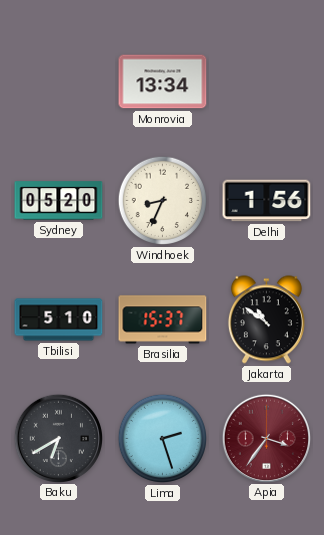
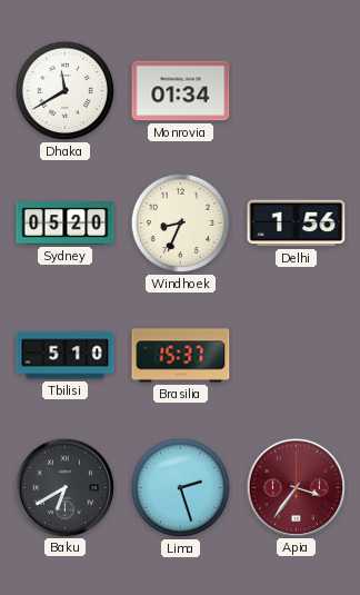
Dhaka: none -> 11:40 (66, 91)
Monrovia: 13:34 -> 01:34 (181, 91)
Jakarta: 10:51 -> none (266, 320)
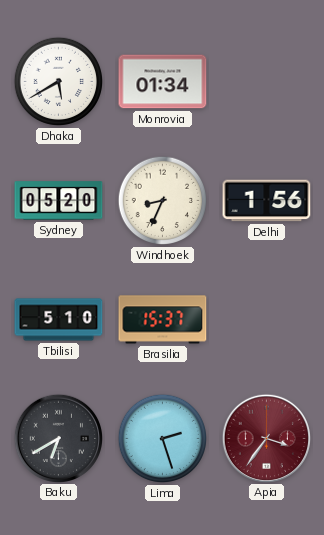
Dhaka: 11:40 -> 5:40 (59, 82)
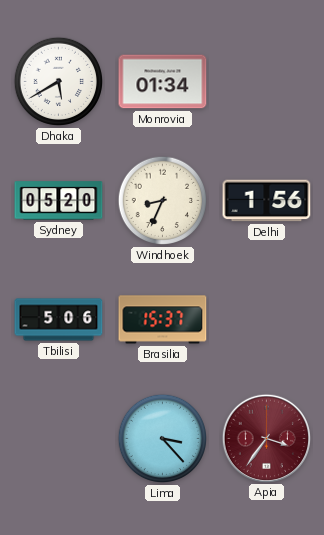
Tbilisi: 5:10 -> 5:06 (59, 320)
Baku: 6:40 -> none (58, 438)
Lima: 2:27 -> 3:23 (163, 439)
